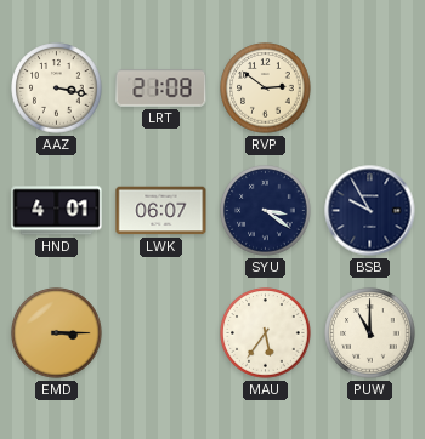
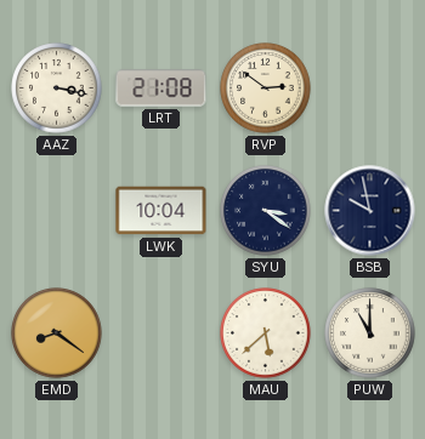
HND: 4:01 -> none (57, 211)
LWK: 06:07 -> 10:04 (161, 211)
BSB: 9:55 -> 9:58 (370, 211)
EMD: 3:15 -> 8:21 (57, 333)
MAU: 5:36 -> 5:38 (266, 333)
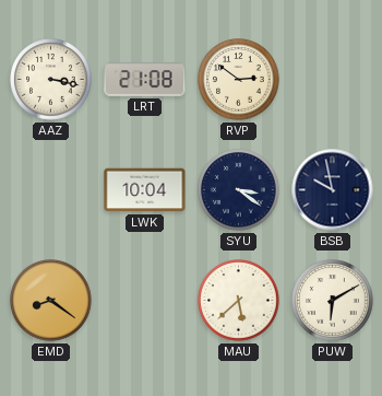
PUW: 11:00 -> 6:10 (333, 301)
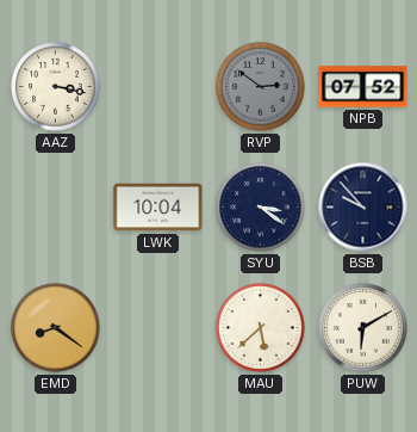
LRT: 21:08 -> none (145, 80)
RVP dial: cream -> grey (261, 87)
NPB: none -> 07:52 (363, 87)
BSB: 9:58 -> 9:53 (363, 208)
